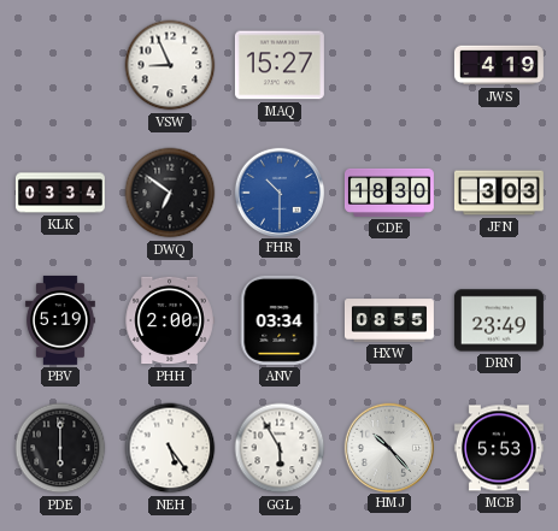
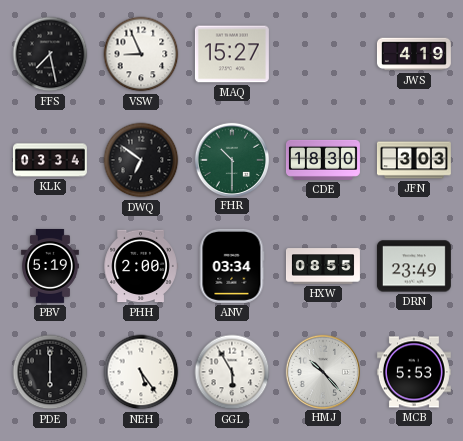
FFS: none -> 7:28 (50, 54)
FHR dial: blue -> green (231, 159)
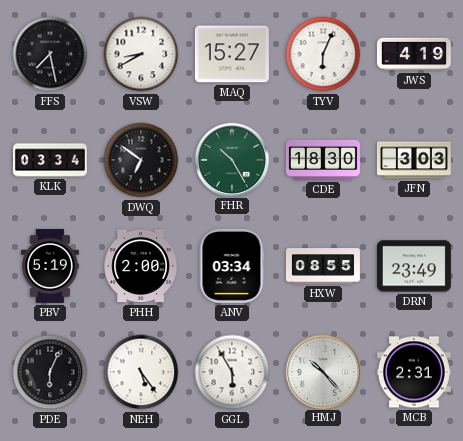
VSW: 8:56 -> 8:40 (141, 54)
TYV: none -> 6:04 (323, 54)
FHR: 10:30 -> 10:25 (231, 159)
PDE: 6:00 -> 6:04 (50, 372)
MCB: 5:53 -> 2:31 (414, 372)
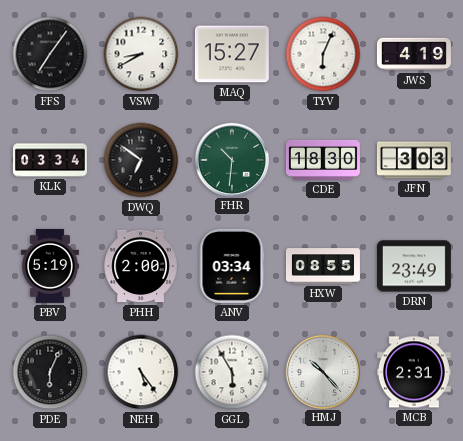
FFS: 7:28 -> 7:06 (50, 54)
FHR: 10:25 -> 10:31 (231, 159)
